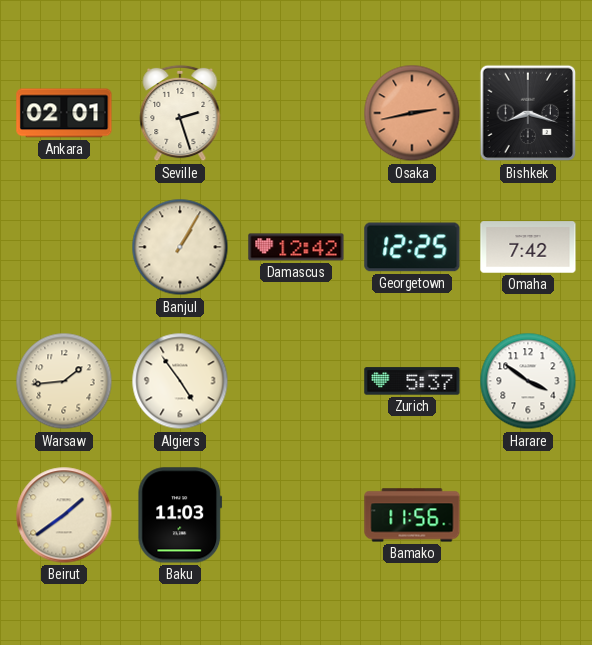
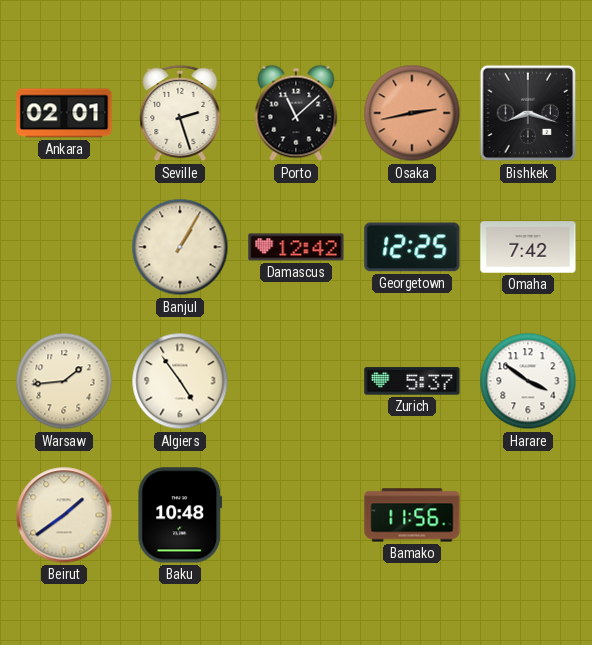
Porto: none -> 11:08 (296, 113)
Baku: 11:03 -> 10:48 (180, 515)
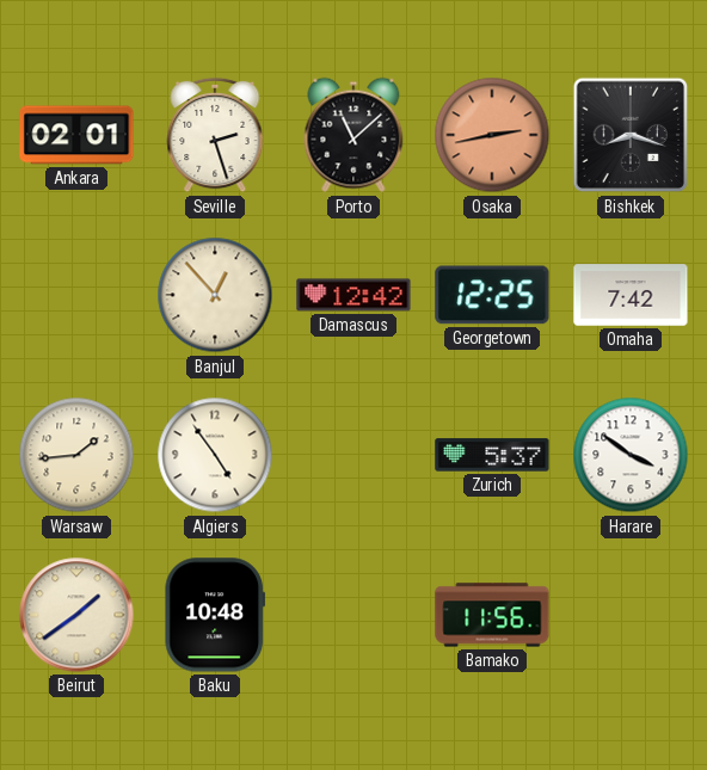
Banjul: 1:05 -> 12:53 (215, 295)
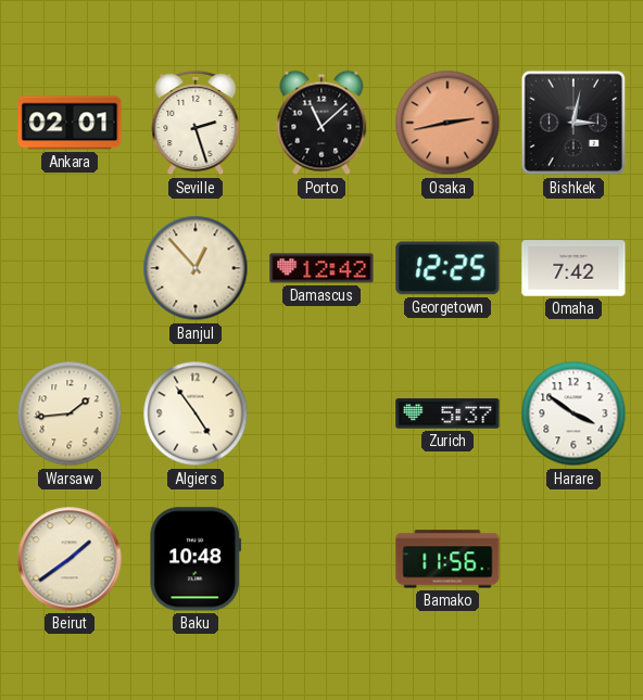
Bishkek: 8:18 -> 3:02 (573, 123)
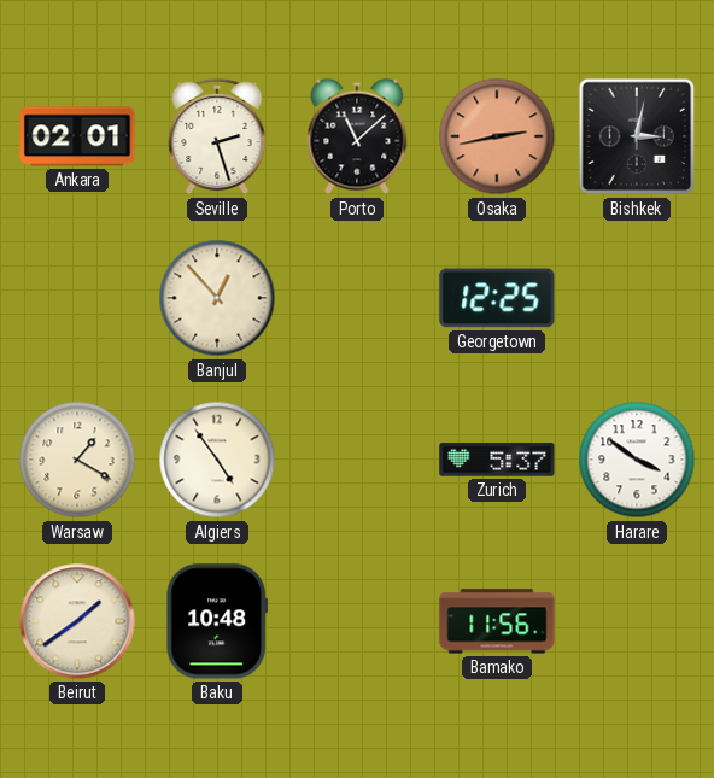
Damascus: 12:42 -> none (321, 268)
Omaha: 7:42 -> none (573, 268)
Warsaw: 1:44 -> 1:20 (77, 460)
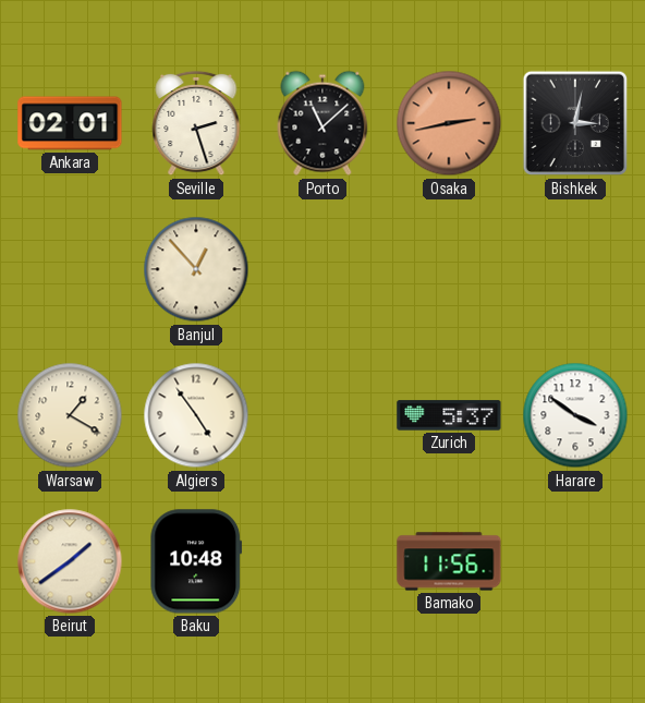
Georgetown: 12:25 -> none (497, 298)
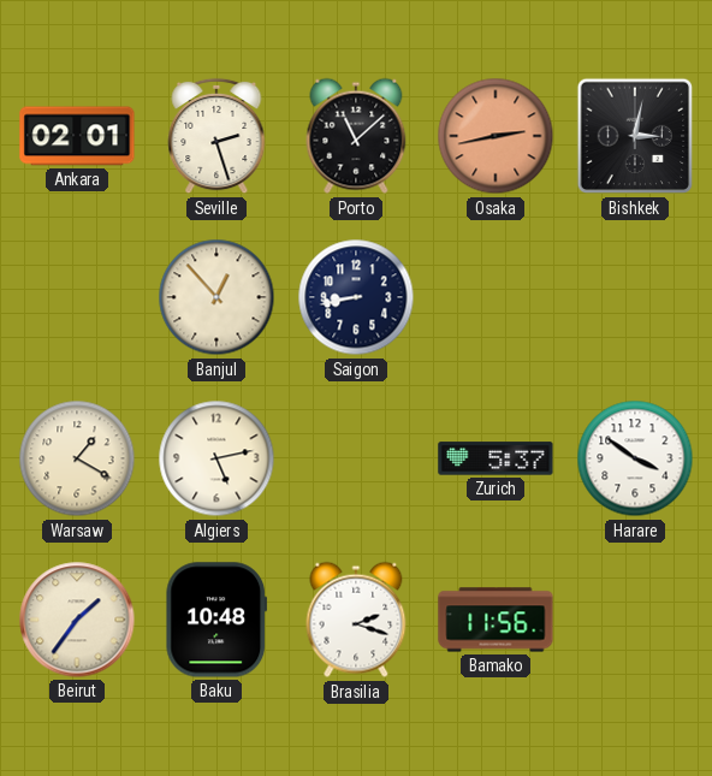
Saigon: none -> 8:43 (356, 297)
Algiers: 4:54 -> 5:13 (216, 458)
Beirut: 1:39 -> 1:36 (77, 620)
Brasilia: none -> 2:18 (356, 620)
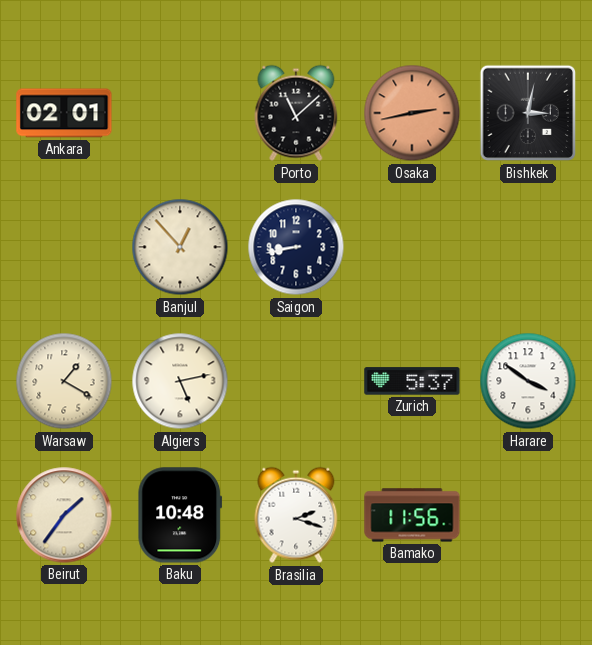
Seville: 2:27 -> none (216, 136)
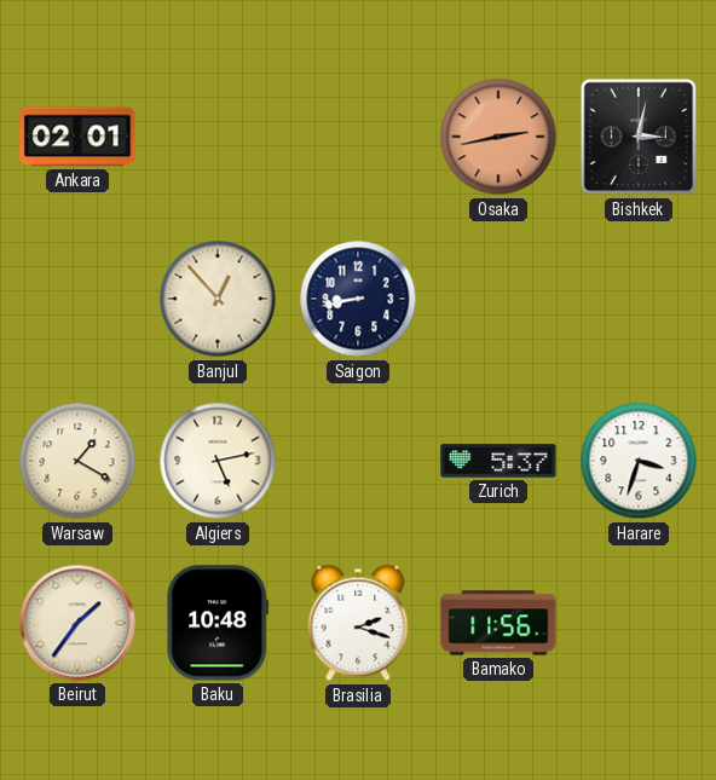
Porto: 11:08 -> none (296, 113)
Harare: 3:51 -> 3:33 (639, 461)
